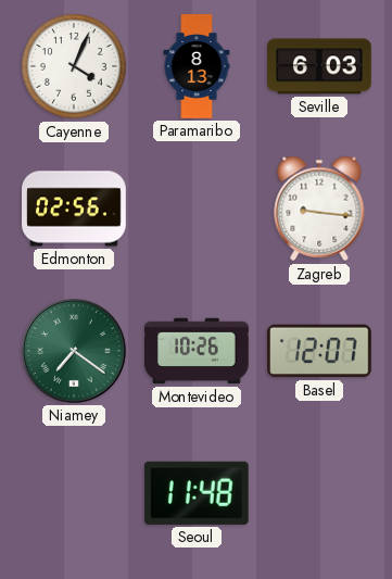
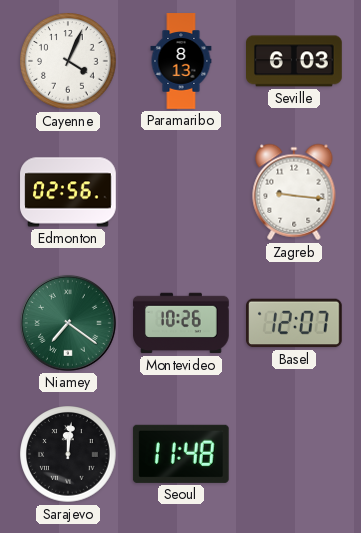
Sarajevo: none -> 12:01 (68, 454)
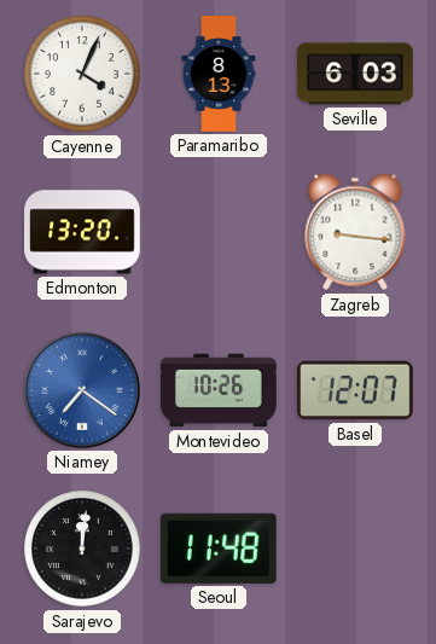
Edmonton: 02:56 -> 13:20 (82, 232)
Niamey dial: green -> blue (82, 390)
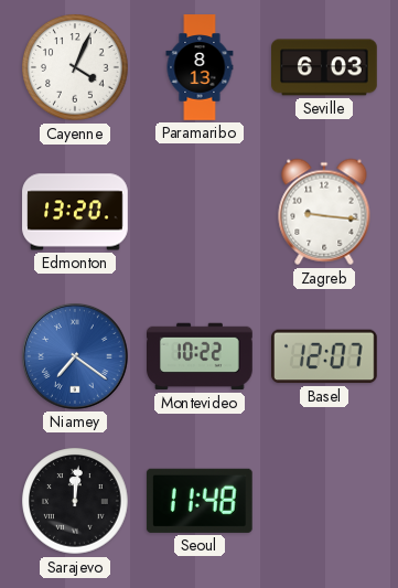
Montevideo: 10:26 -> 10:22 (201, 356)
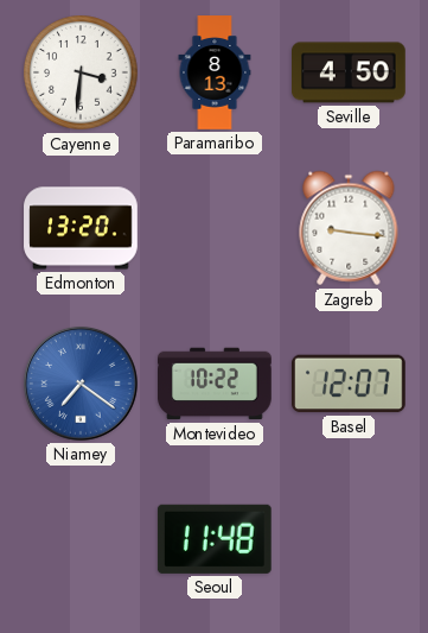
Cayenne: 4:04 -> 3:31 (81, 72)
Seville: 6:03 -> 4:50 (350, 72)
Sarajevo: 12:01 -> none (75, 501)
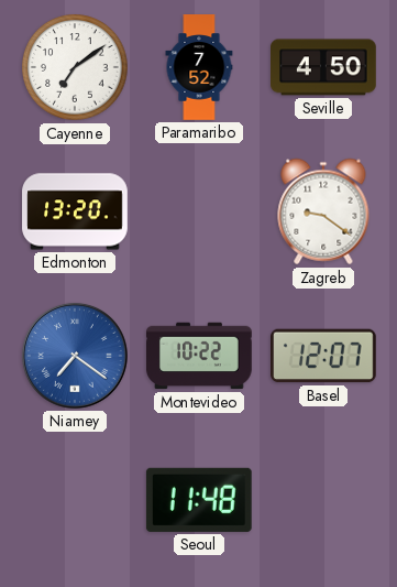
Cayenne: 3:31 -> 7:09 (75, 67)
Paramaribo: 8:13 -> 7:52 (199, 67)
Zagreb: 9:16 -> 9:21 (323, 211)
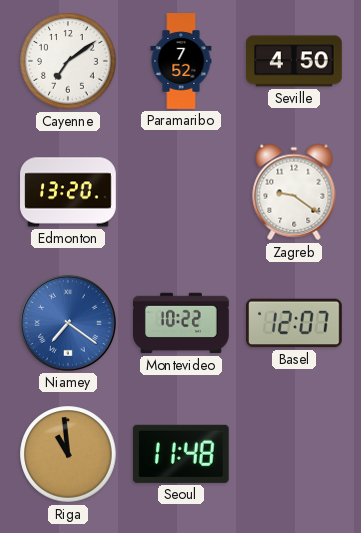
Riga: none -> 10:59 (68, 454)
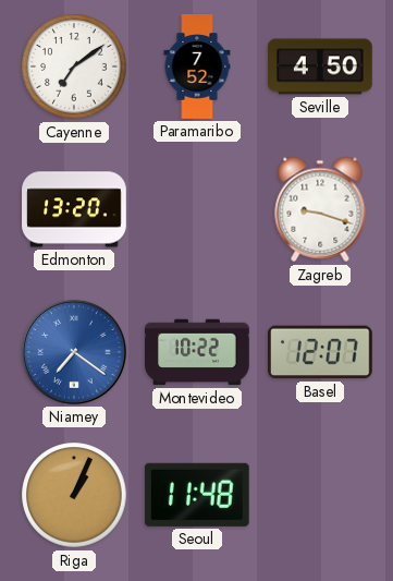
Zagreb: 9:21 -> 9:18 (320, 209)
Riga: 10:59 -> 1:04 (74, 495)
